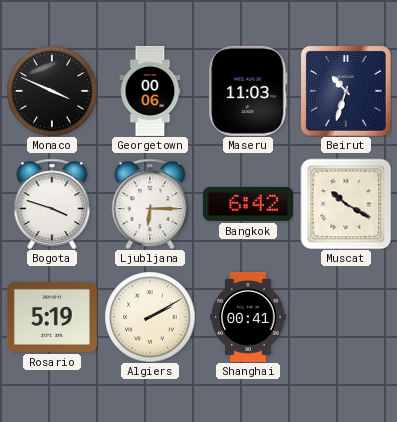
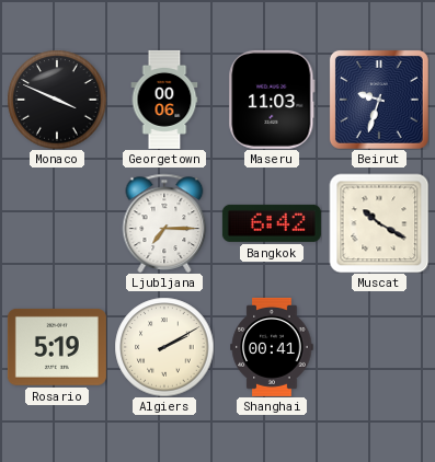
Beirut: 10:33 -> 9:33 (379, 100)
Bogota: 3:48 -> none (52, 204)
Ljubljana: 6:15 -> 7:15 (164, 223)
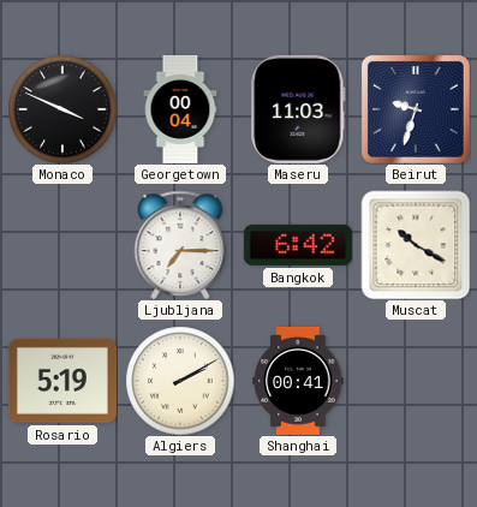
Georgetown: 00:06 -> 00:04 (180, 109)
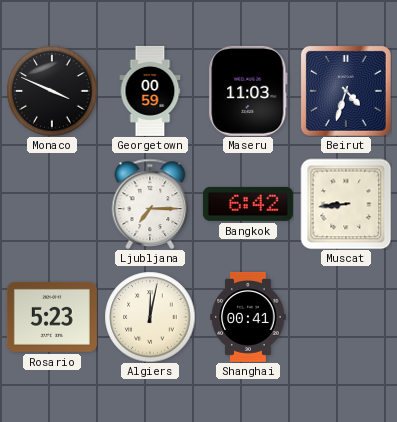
Georgetown: 00:04 -> 00:59 (150, 91)
Beirut: 9:33 -> 4:33 (346, 91)
Muscat: 10:20 -> 8:44 (346, 204)
Rosario: 5:19 -> 5:23 (52, 317)
Algiers: 2:10 -> 12:02 (150, 317)
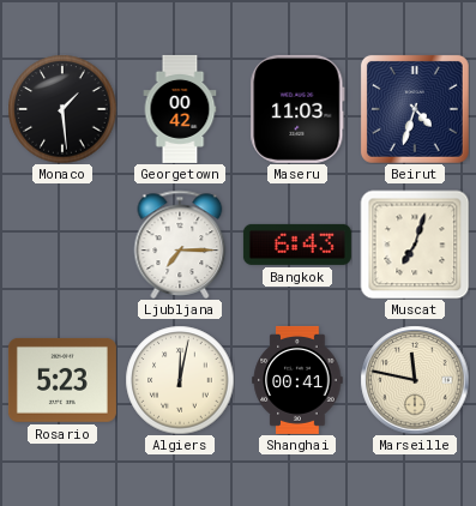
Monaco: 3:49 -> 1:29 (62, 109)
Georgetown: 00:59 -> 00:42 (180, 109)
Bangkok: 6:42 -> 6:43 (297, 245)
Muscat: 8:44 -> 7:03 (415, 245)
Marseille: none -> 11:47 (415, 380)
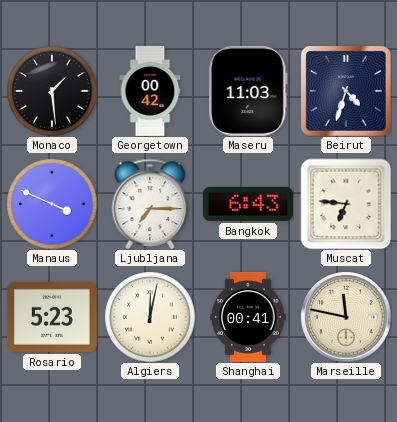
Manaus: none -> 3:49 (52, 204)
Muscat: 7:03 -> 6:46 (346, 204)
